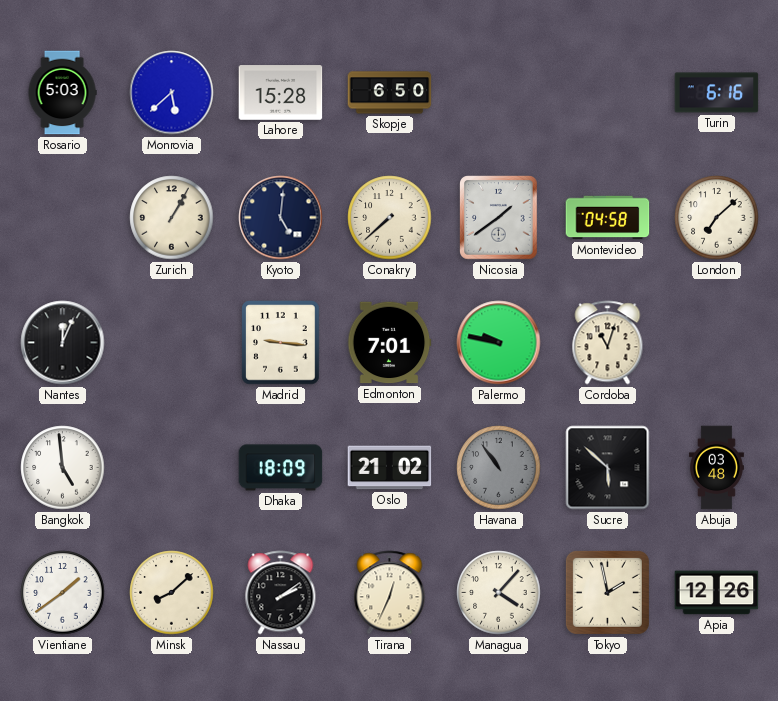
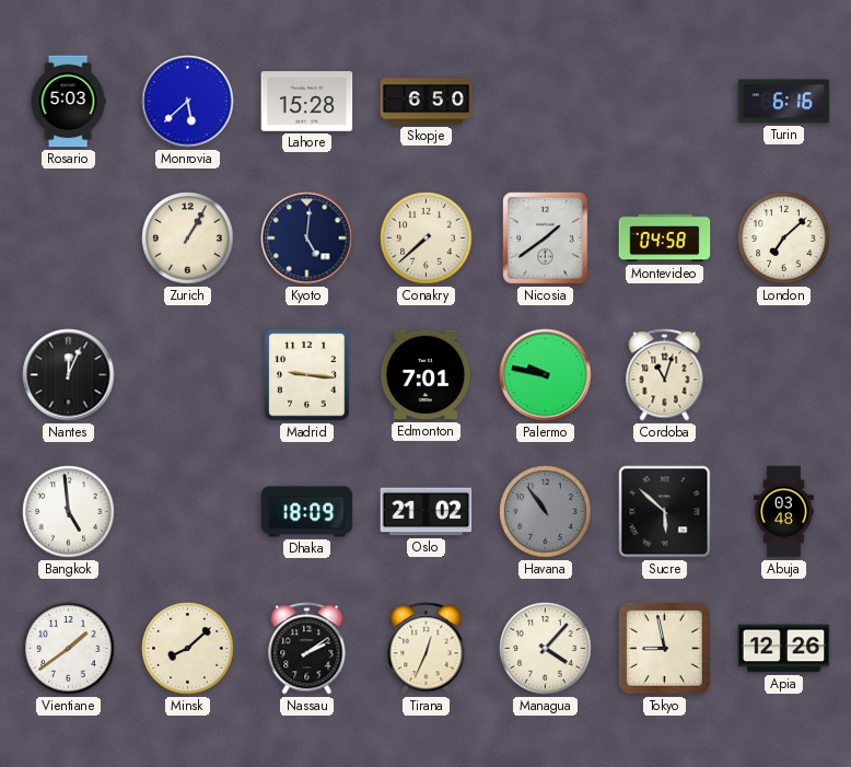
Tokyo: 1:58 -> 8:58 (664, 648)
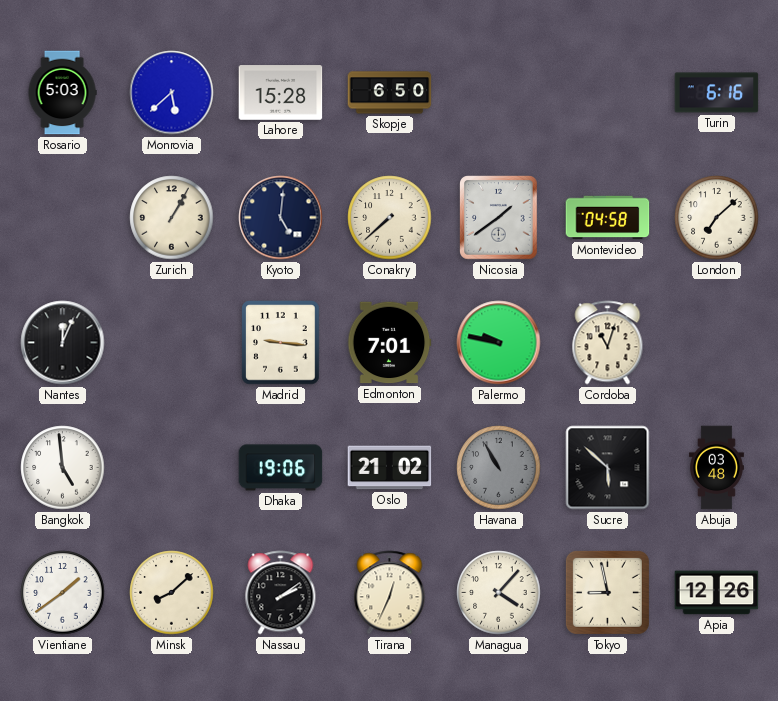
Dhaka: 18:09 -> 19:06 (281, 468)
Havana: 10:54 -> 10:55 (499, 468)
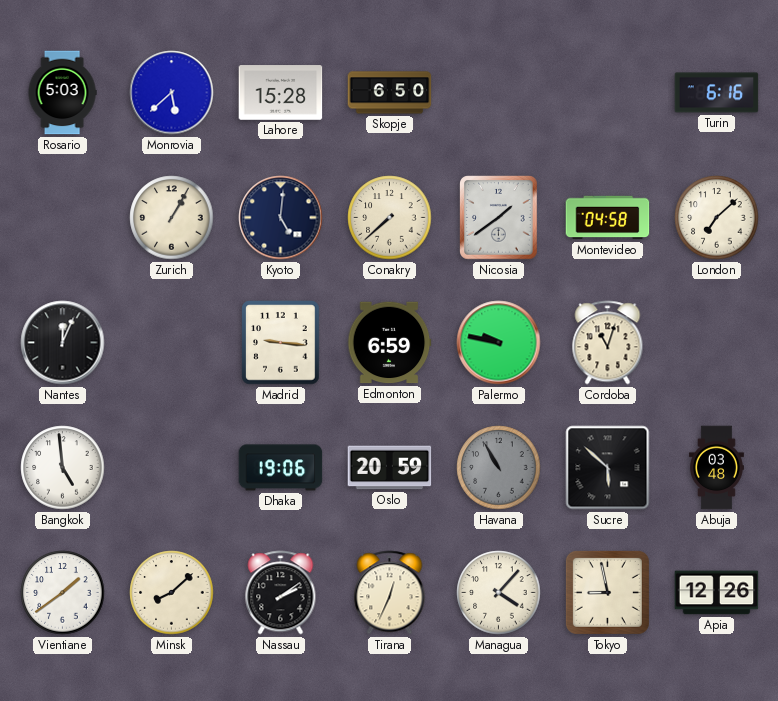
Edmonton: 7:01 -> 6:59 (389, 343)
Oslo: 21:02 -> 20:59 (390, 468)
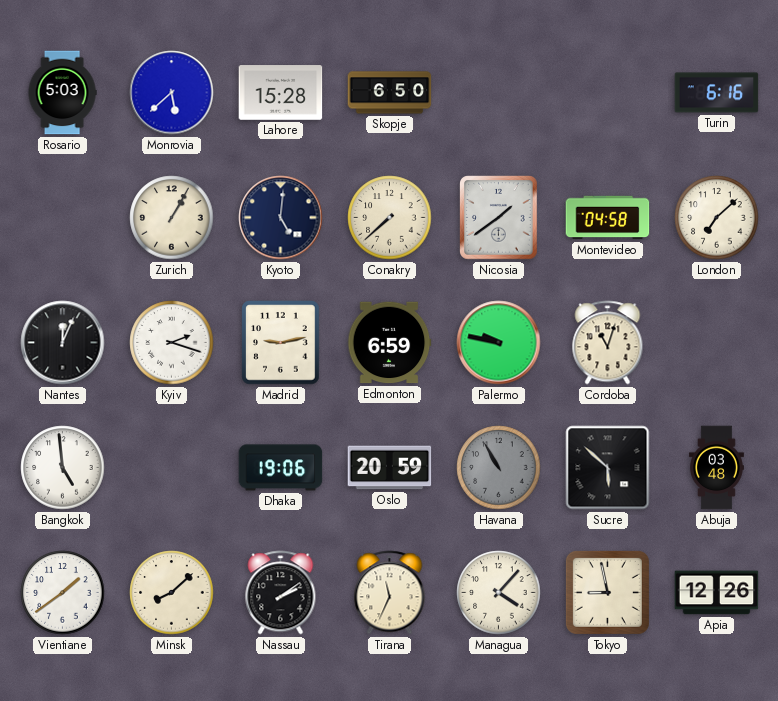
Kyiv: none -> 2:18 (172, 343)
Madrid: 9:16 -> 9:13 (281, 343)
Tirana: 12:34 -> 11:34 (390, 593)
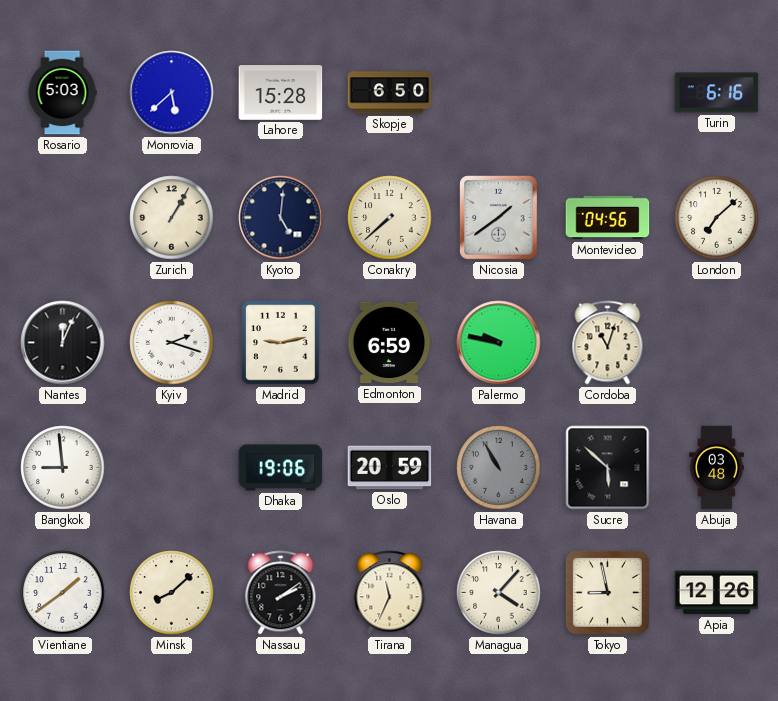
Montevideo: 04:58 -> 04:56 (608, 218)
Bangkok: 4:59 -> 8:59 (63, 468)
